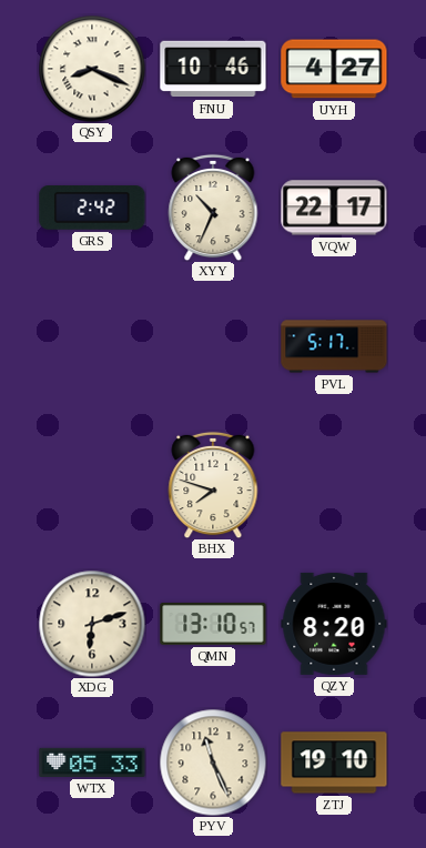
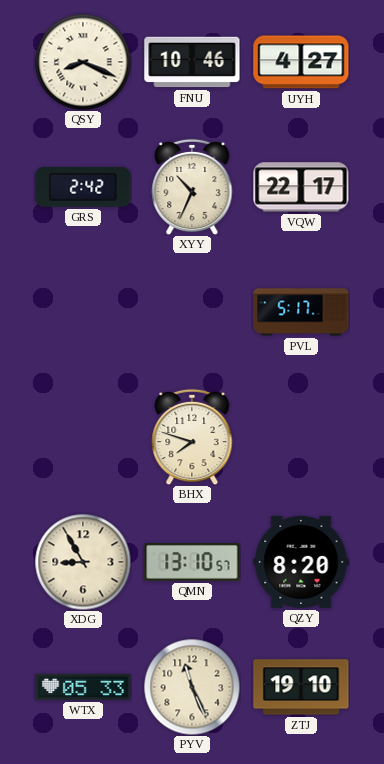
XDG: 6:12 -> 8:55 (83, 562)
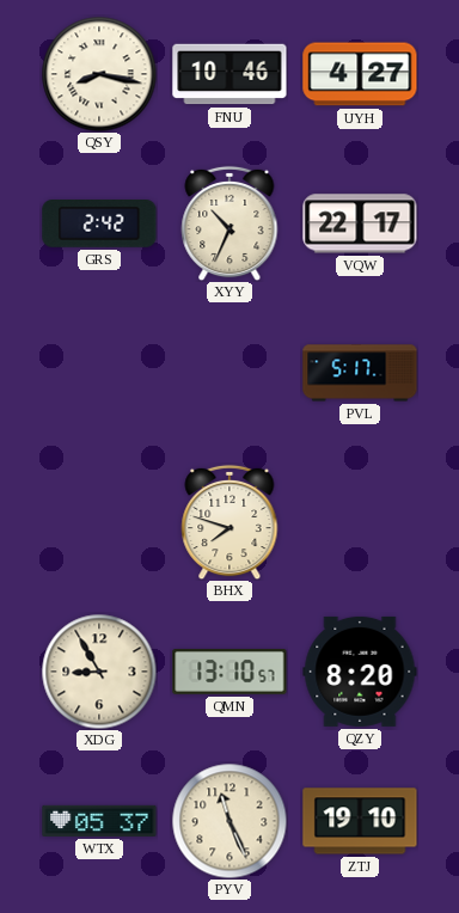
QSY: 8:19 -> 8:17 (99, 74)
WTX: 05:33 -> 05:37 (99, 821)
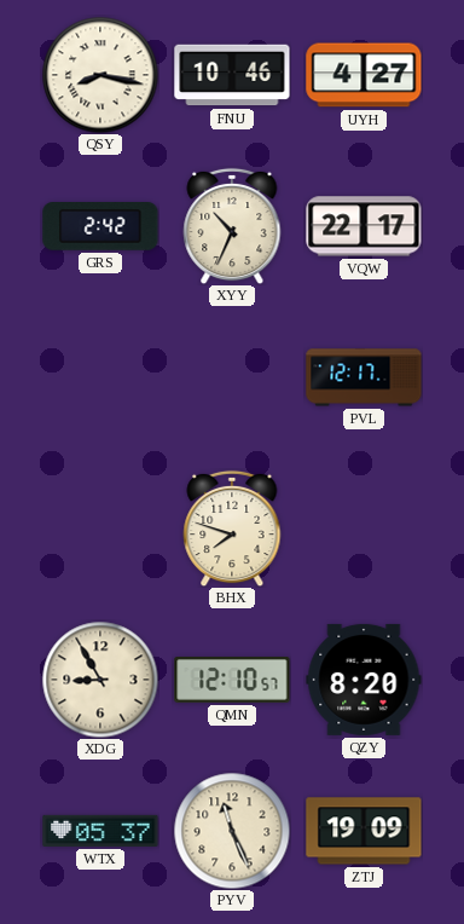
PVL: 5:17 -> 12:17 (364, 377)
QMN: 13:10 -> 12:10 (232, 681)
ZTJ: 19:10 -> 19:09 (364, 831)
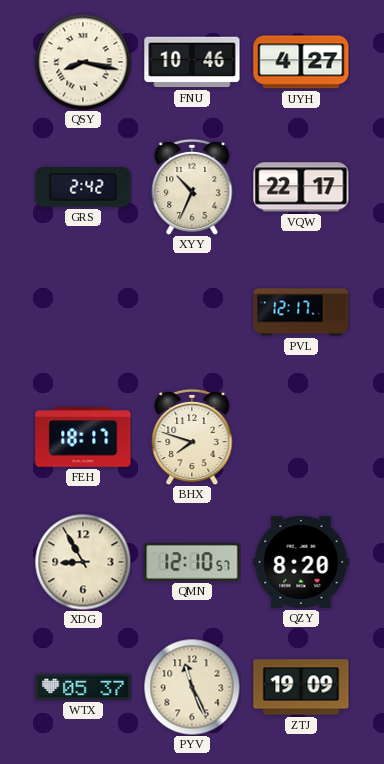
FEH: none -> 18:17 (83, 437)
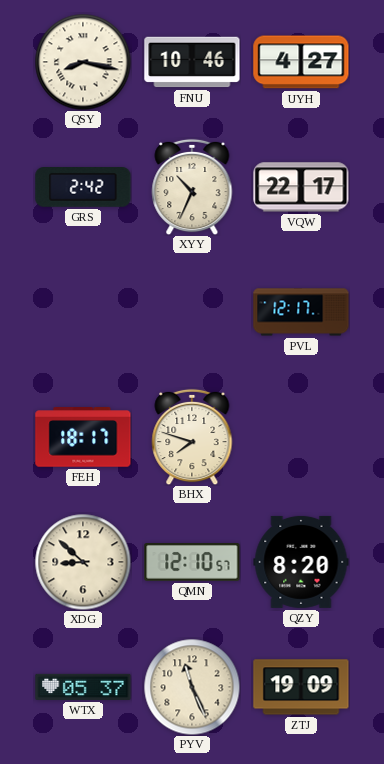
XDG: 8:55 -> 8:52 (83, 562)
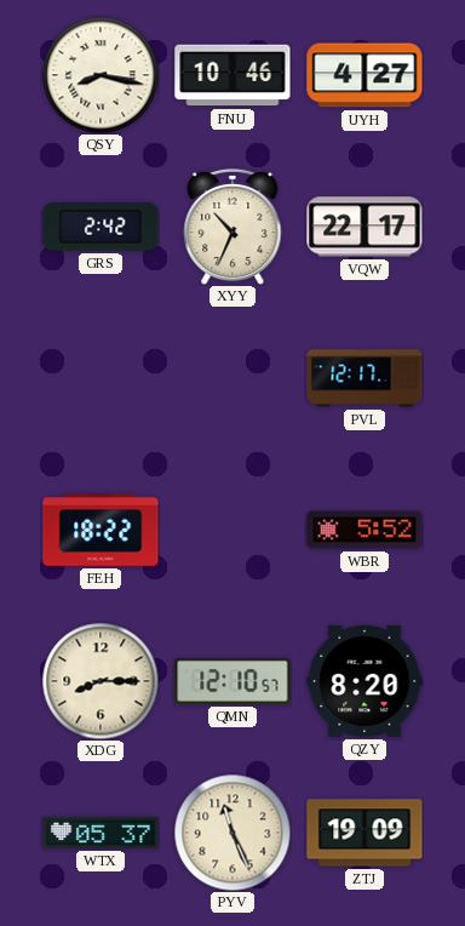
FEH: 18:17 -> 18:22 (101, 530)
BHX: 7:48 -> none (192, 437)
WBR: none -> 5:52 (364, 530)
XDG: 8:52 -> 8:15 (101, 681)
